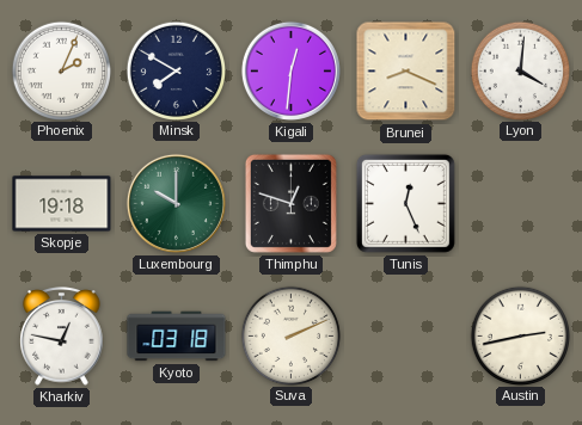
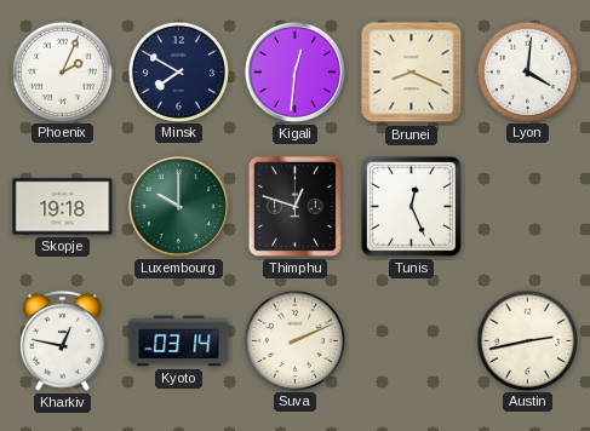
Kyoto: 03:18 -> 03:14 (179, 341)
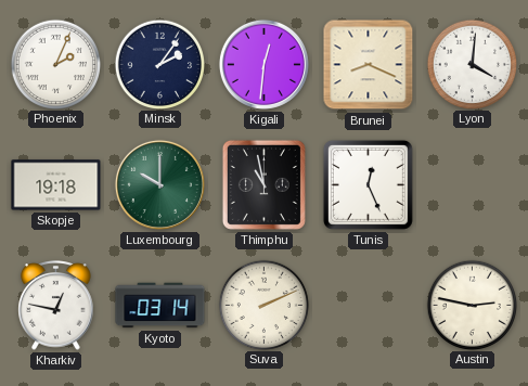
Minsk: 7:50 -> 2:06 (159, 64)
Thimphu: 12:48 -> 10:58 (263, 184)
Austin: 2:43 -> 2:47 (472, 305)
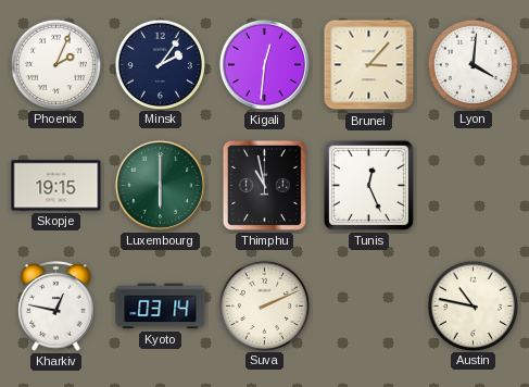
Brunei: 8:19 -> 3:07 (369, 65)
Skopje: 19:18 -> 19:15 (56, 186)
Luxembourg: 10:00 -> 6:00 (160, 185)
Austin: 2:47 -> 10:47 (473, 305)
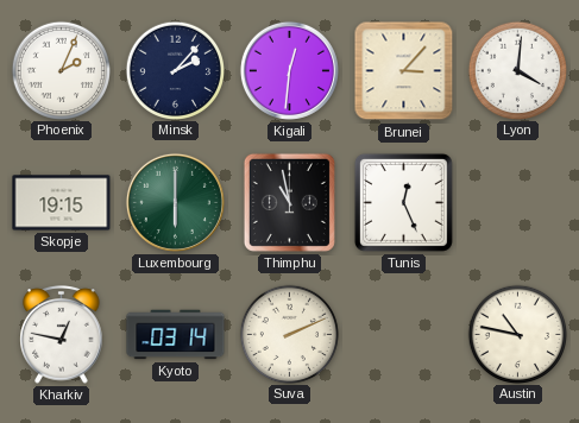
Minsk: 2:06 -> 2:07 (175, 70)
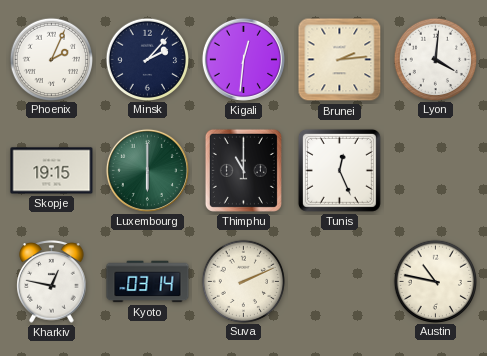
Brunei: 3:07 -> 2:14 (340, 60)
Thimphu: 10:58 -> 11:00 (243, 170)
